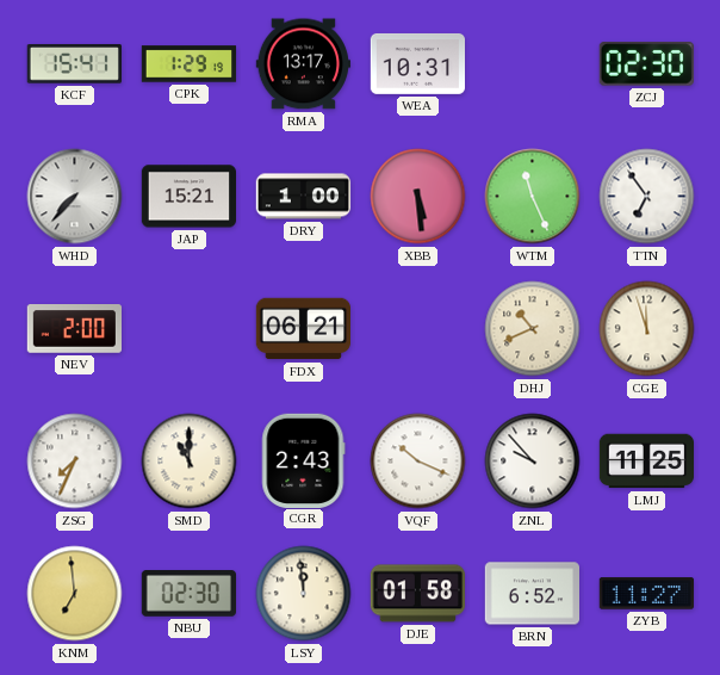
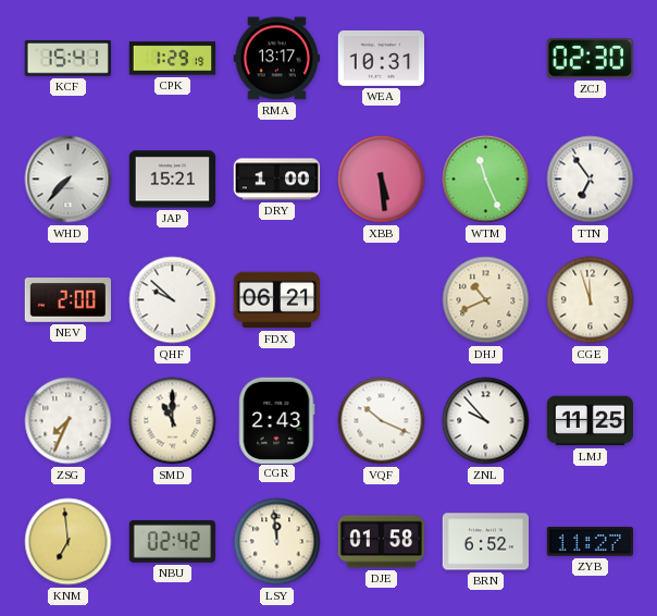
QHF: none -> 9:52 (173, 300)
NBU: 02:30 -> 02:42 (172, 542)
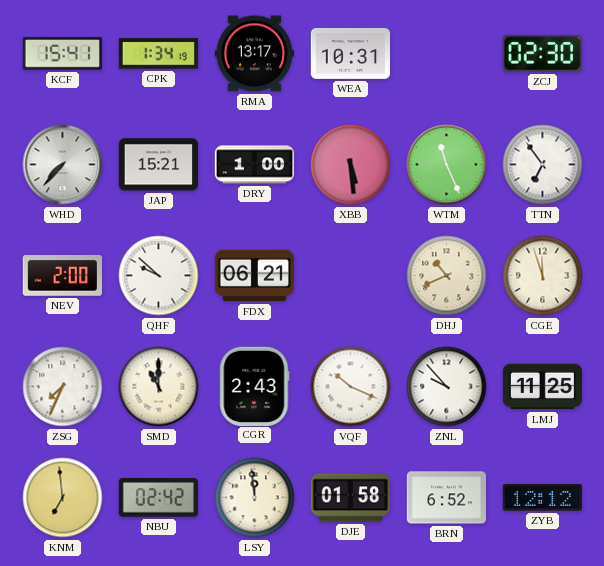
CPK: 1:29 -> 1:34 (159, 54)
ZYB: 11:27 -> 12:12 (542, 498)
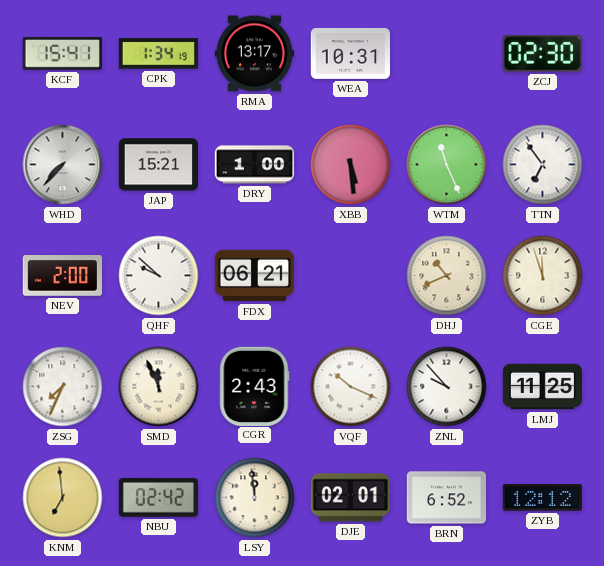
SMD: 11:00 -> 11:56 (159, 387)
DJE: 01:58 -> 02:01 (350, 498)
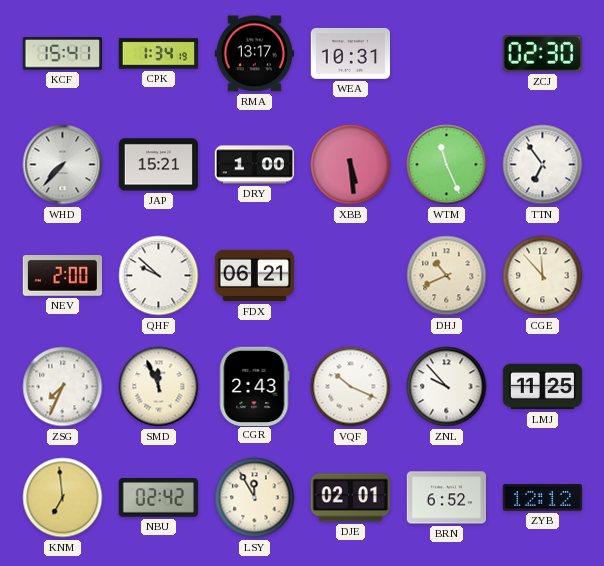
CGE: 11:57 -> 11:53 (543, 276)
LSY: 11:59 -> 11:55 (255, 498)
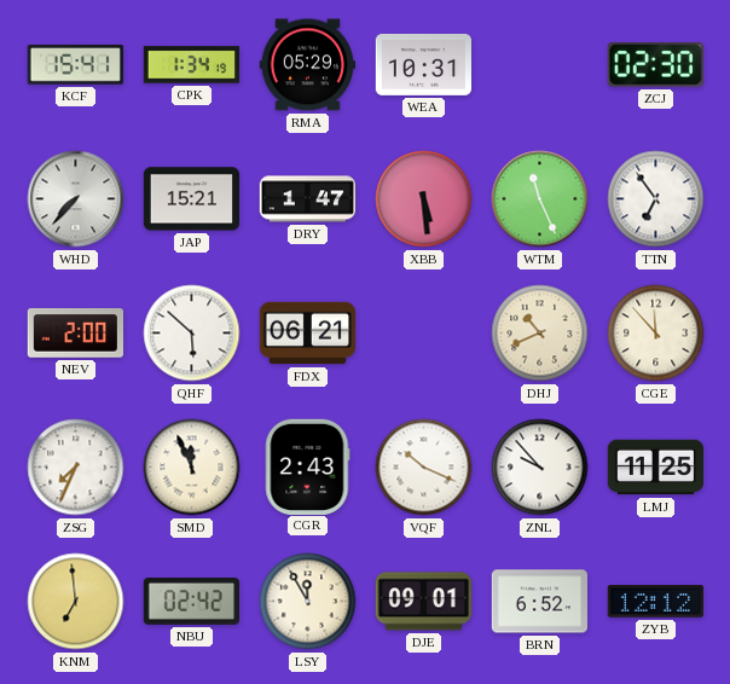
RMA: 13:17 -> 05:29 (307, 65)
DRY: 1:00 -> 1:47 (308, 199)
QHF: 9:52 -> 5:52 (192, 334)
DJE: 02:01 -> 09:01 (423, 602)
